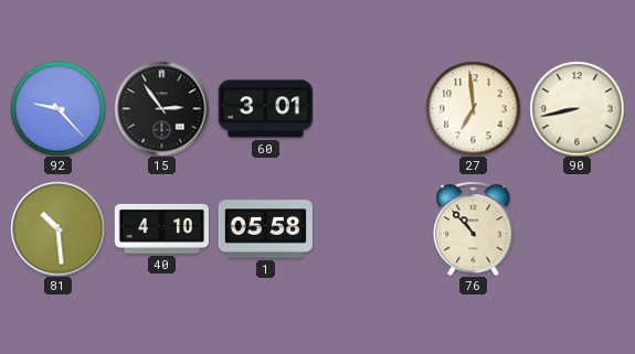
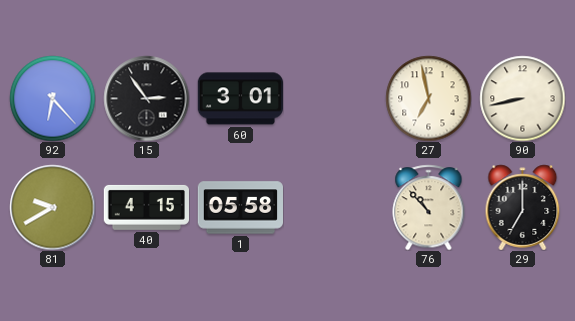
92: 9:23 -> 6:23 (52, 98)
27: 6:59 -> 6:58 (428, 98)
81: 10:29 -> 9:40 (52, 207)
40: 4:10 -> 4:15 (146, 207)
29: none -> 7:00 (523, 207)
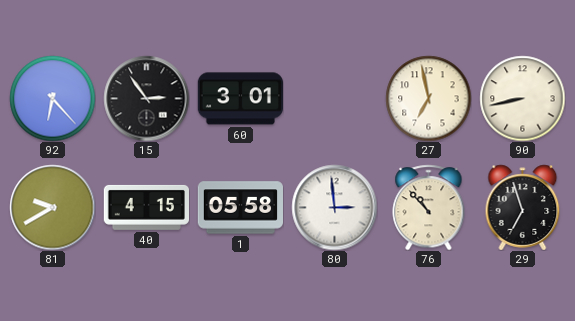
80: none -> 2:59 (334, 207)
29: 7:00 -> 6:57 (523, 207)
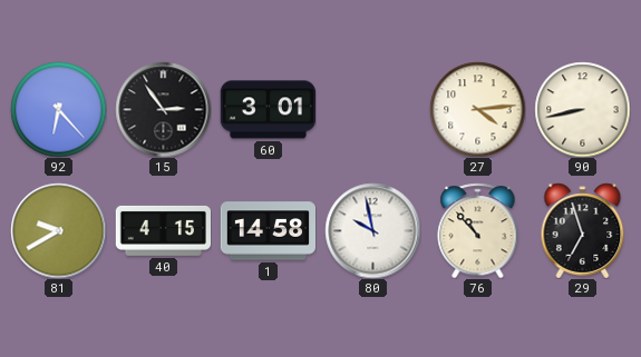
27: 6:58 -> 4:14 (477, 109)
1: 05:58 -> 14:58 (268, 231)
80: 2:59 -> 9:58 (372, 230)
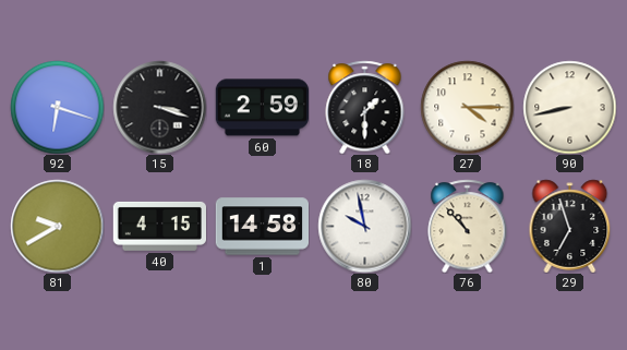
92: 6:23 -> 6:18 (57, 107)
15: 2:54 -> 3:18 (159, 107)
60: 3:01 -> 2:59 (262, 108)
18: none -> 1:30 (365, 107)
27: 4:14 -> 4:15 (467, 107)
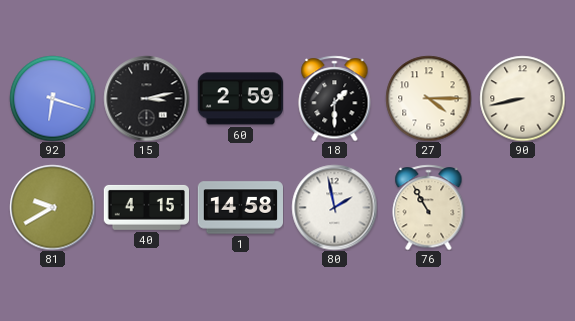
15: 3:18 -> 3:13 (146, 98)
80: 9:58 -> 1:58 (334, 207)
76: 10:53 -> 10:55 (429, 207)
29: 6:57 -> none (570, 226)
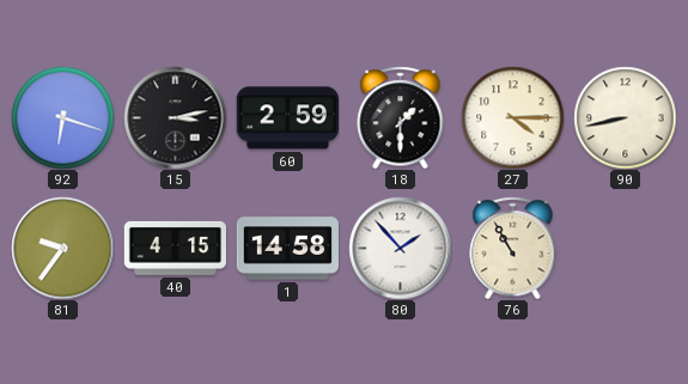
81: 9:40 -> 9:36 (62, 248)
80: 1:58 -> 1:53 (400, 248)
